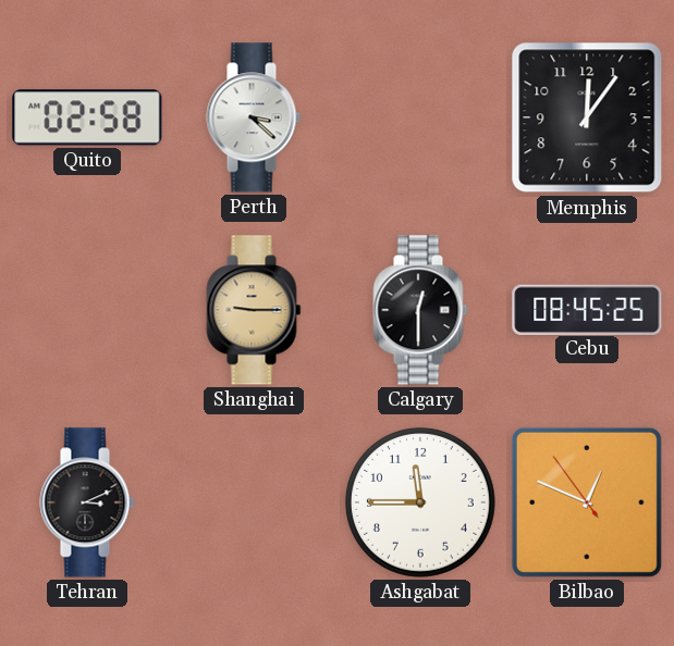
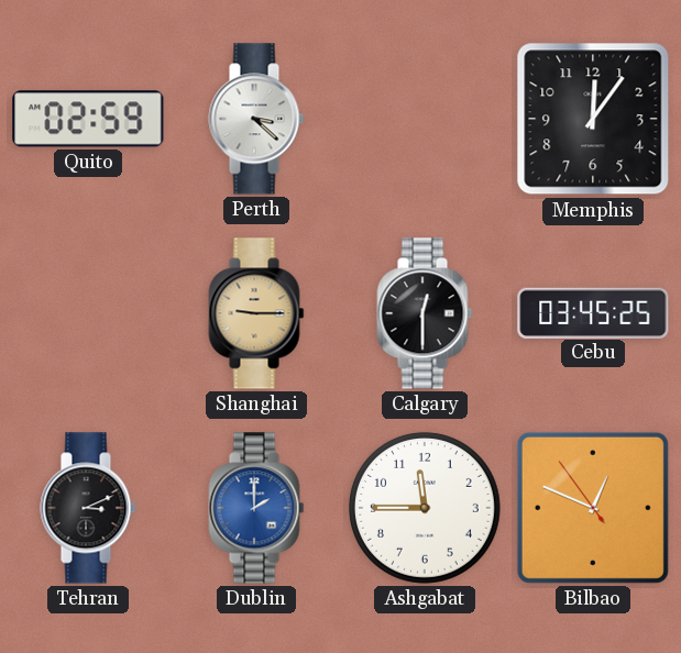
Quito: 02:58 -> 02:59 (88, 119)
Cebu: 08:45 -> 03:45 (593, 312)
Dublin: none -> 2:00 (256, 508)
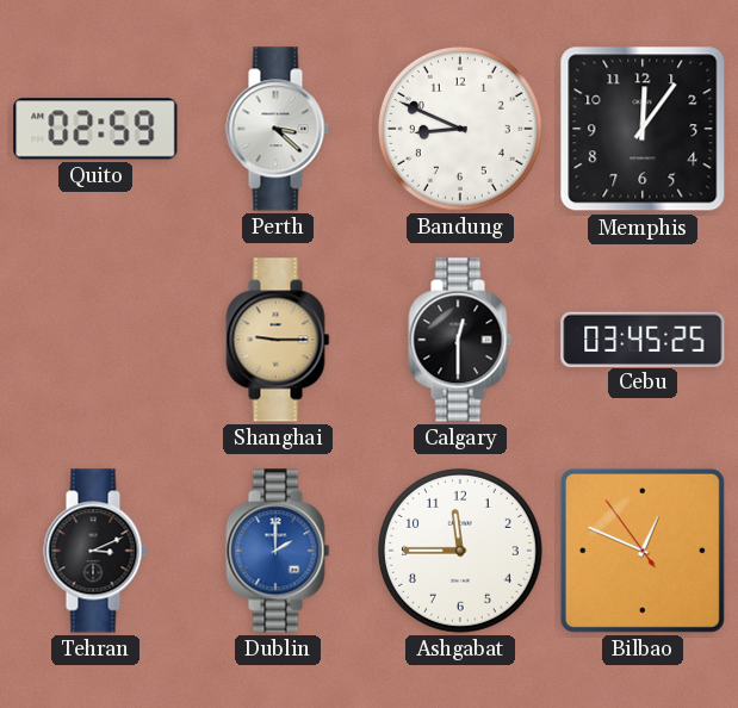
Bandung: none -> 8:49 (460, 129)
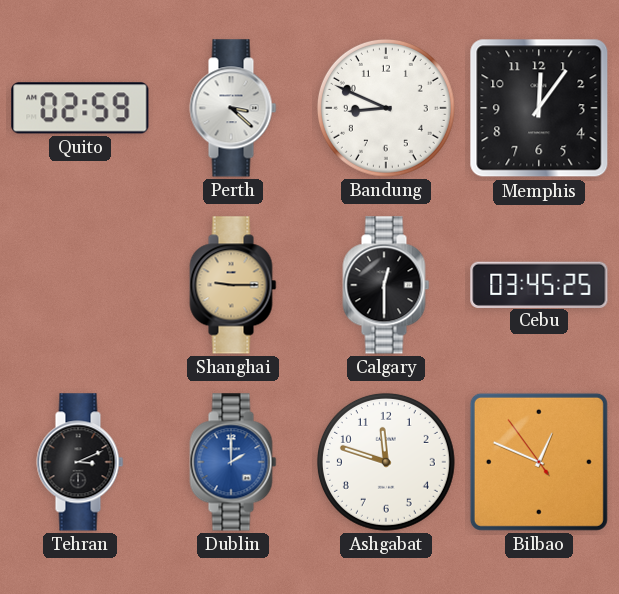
Ashgabat: 11:45 -> 11:48 (386, 462)
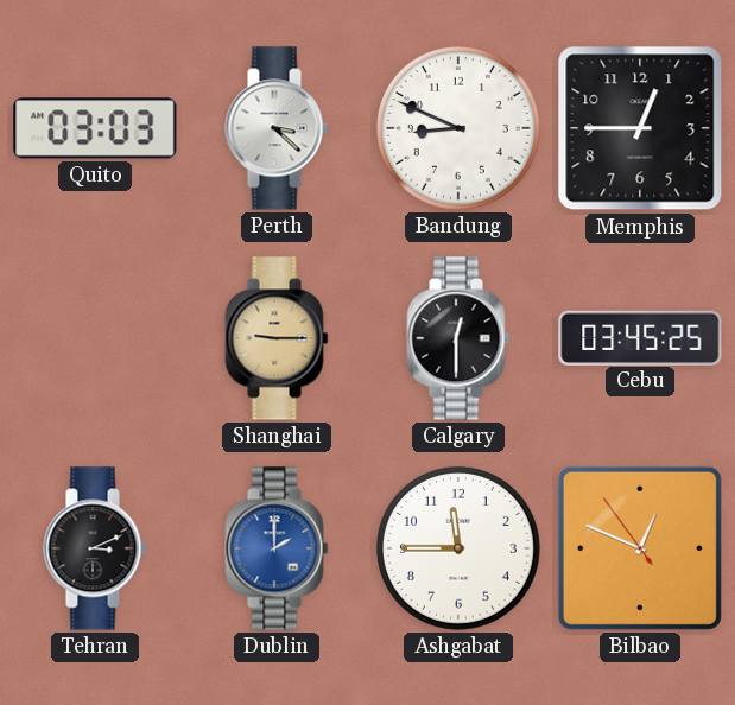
Quito: 02:59 -> 03:03 (95, 128)
Memphis: 12:06 -> 12:45 (640, 128)
Ashgabat: 11:48 -> 11:45 (458, 548)
